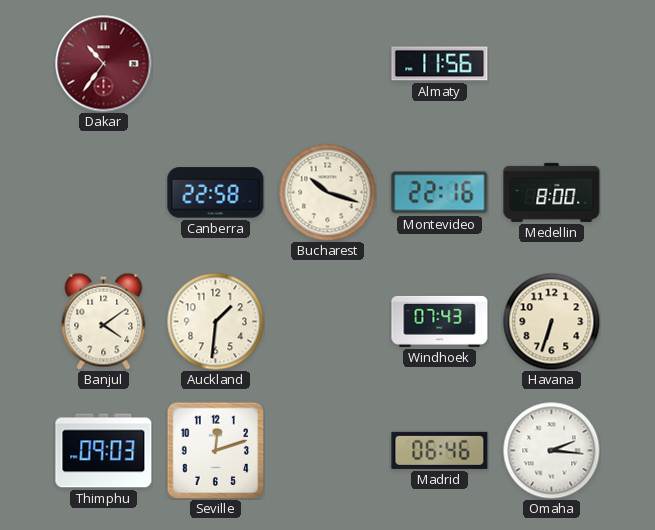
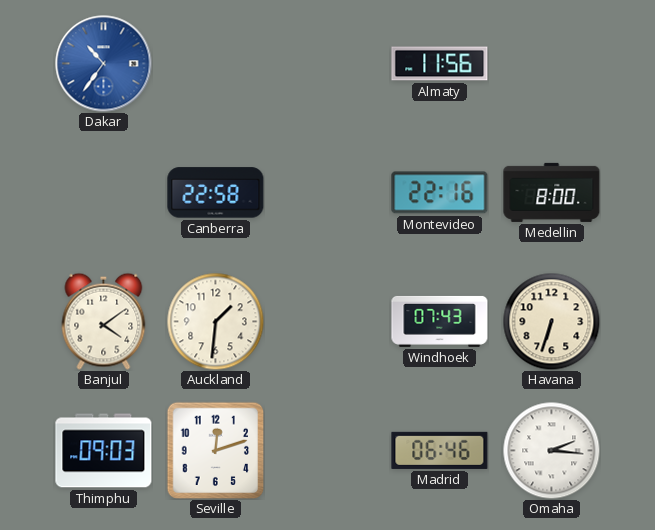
Dakar dial: burgundy -> blue (104, 64)
Bucharest: 10:18 -> none (327, 192)
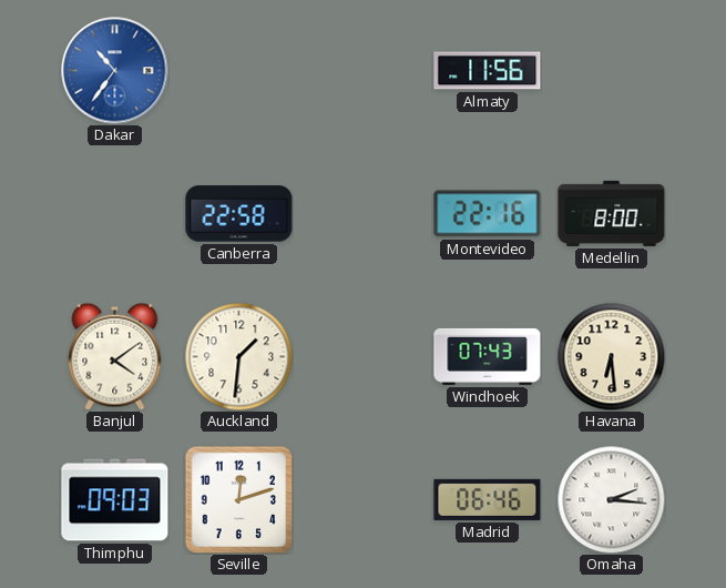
Havana: 6:33 -> 6:29 (611, 356)
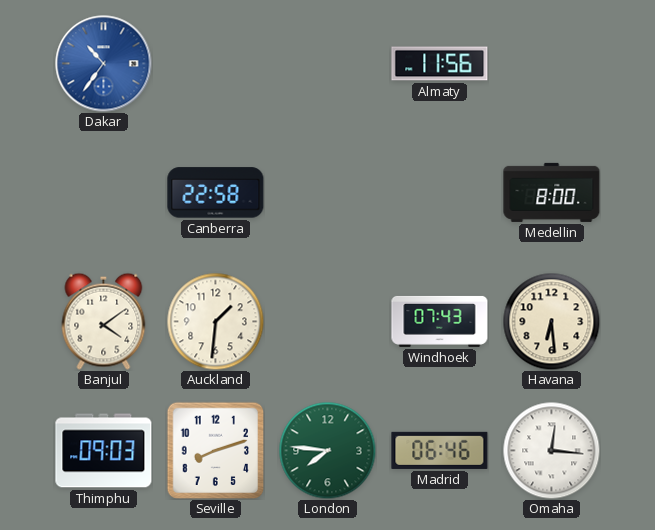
Montevideo: 22:16 -> none (488, 214)
Seville: 12:12 -> 8:12 (215, 450)
London: none -> 7:46 (327, 450)
Omaha: 2:16 -> 12:16 (551, 450)
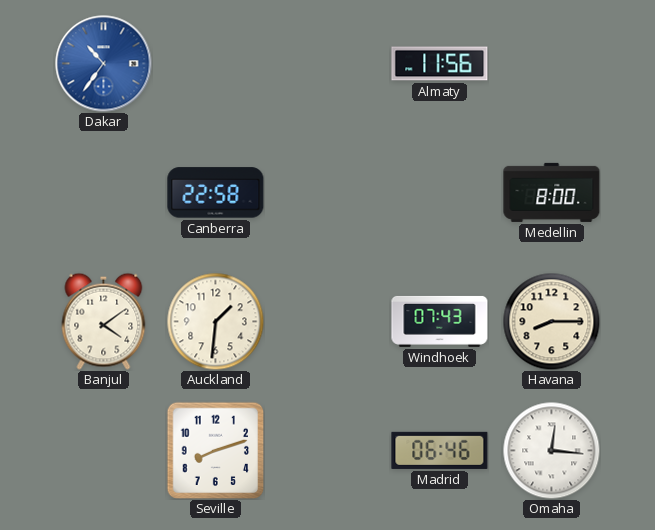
Havana: 6:29 -> 8:15 (551, 321)
Thimphu: 09:03 -> none (104, 451)
London: 7:46 -> none (327, 450)
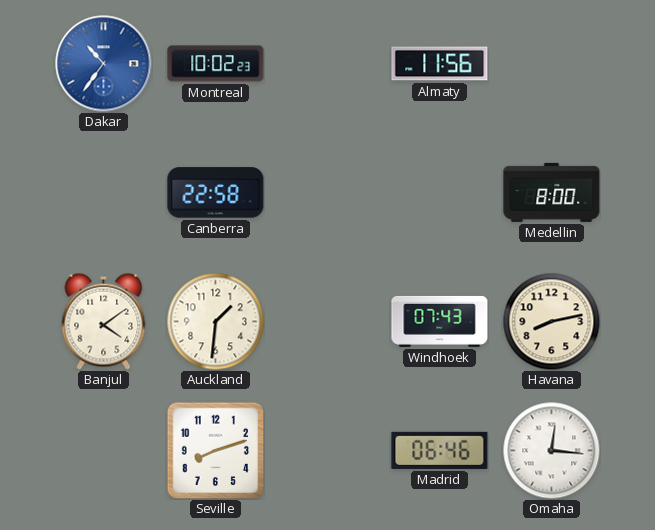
Montreal: none -> 10:02 (216, 64)
Havana: 8:15 -> 8:13 (551, 321)
